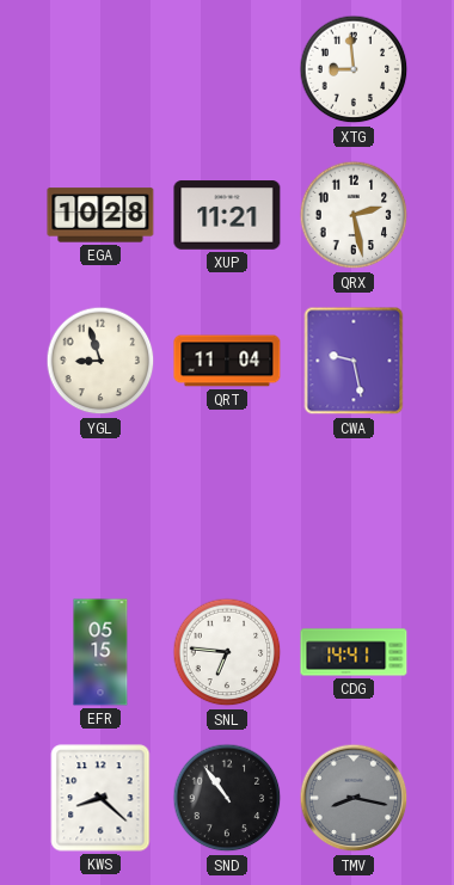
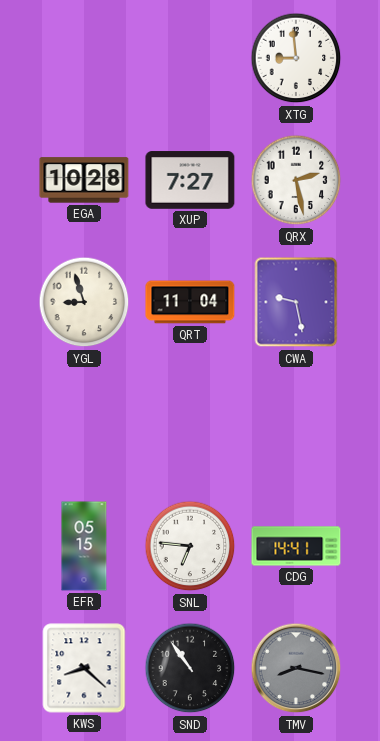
XUP: 11:21 -> 7:27 (190, 180)
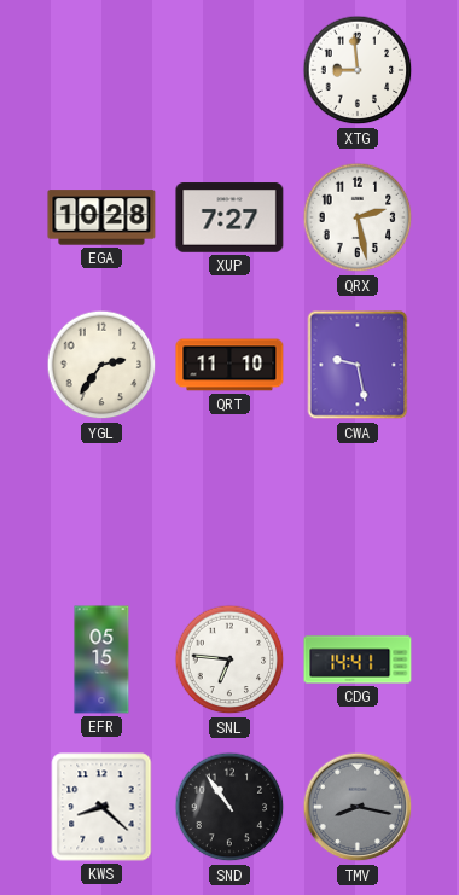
YGL: 8:57 -> 2:36 (101, 365)
QRT: 11:04 -> 11:10 (230, 365)
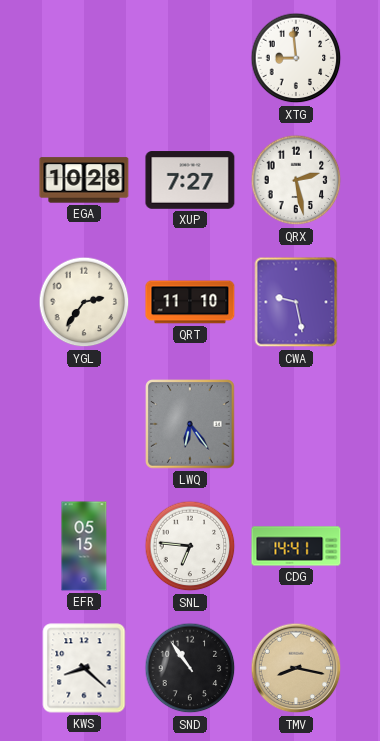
LWQ: none -> 6:24 (191, 425)
TMV dial: grey -> champagne (296, 668)
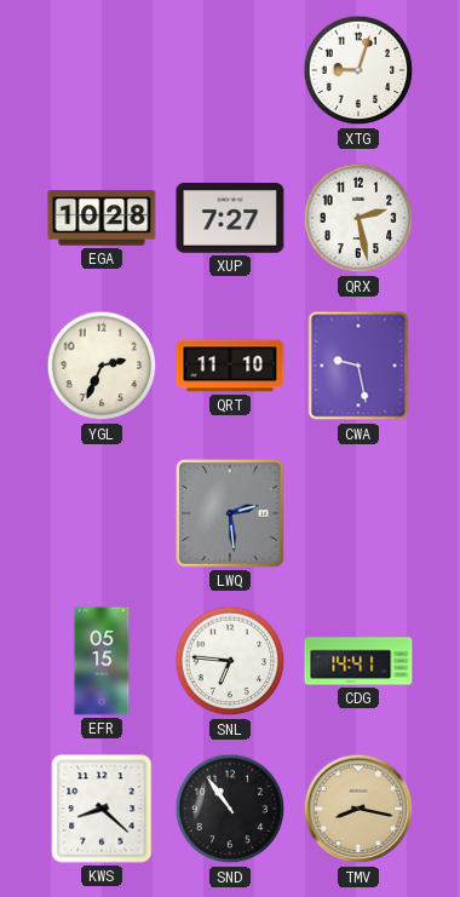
XTG: 8:59 -> 9:03 (358, 70)
YGL: 2:36 -> 2:34 (102, 366)
LWQ: 6:24 -> 2:29 (231, 514)
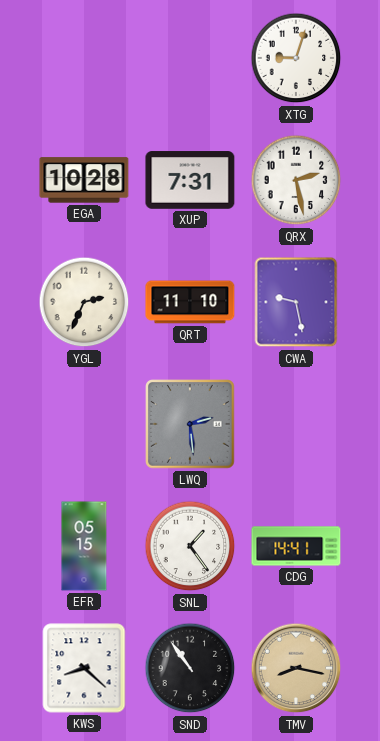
XUP: 7:27 -> 7:31 (190, 180)
SNL: 6:46 -> 1:24 (190, 546)
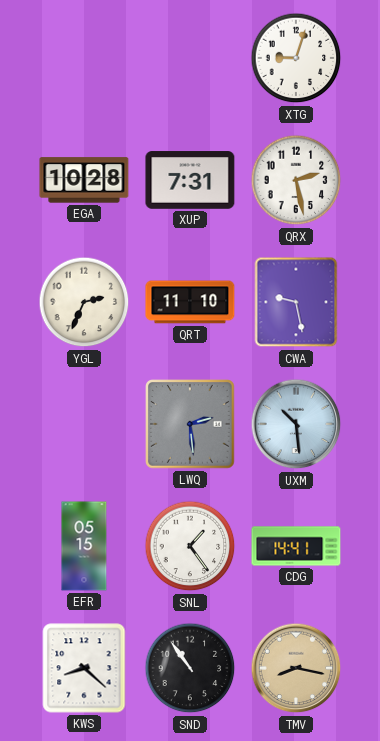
UXM: none -> 10:29 (296, 424)
